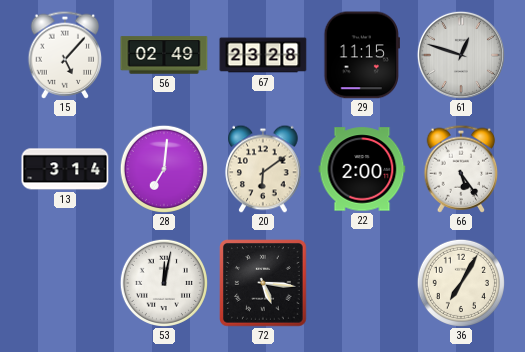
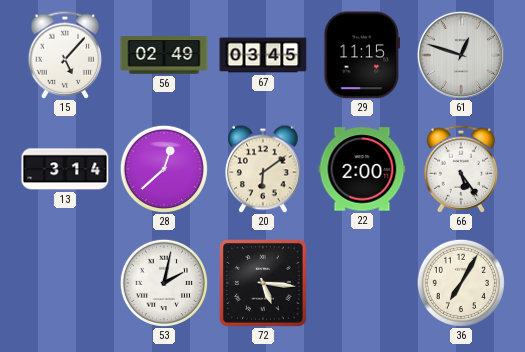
67: 23:28 -> 03:45 (263, 55)
28: 7:01 -> 12:38 (164, 169)
53: 12:02 -> 2:02 (164, 283)
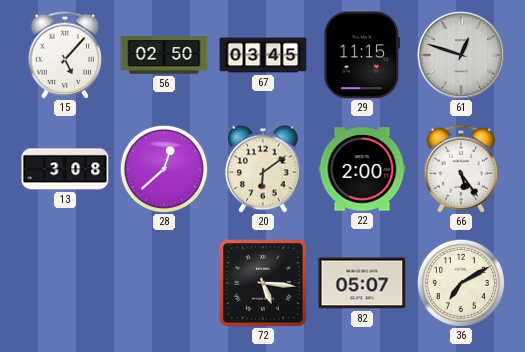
56: 02:49 -> 02:50 (164, 55)
13: 3:14 -> 3:08 (65, 169)
53: 2:02 -> none (164, 283)
82: none -> 05:07 (362, 283)
36: 7:05 -> 7:10 (461, 283)
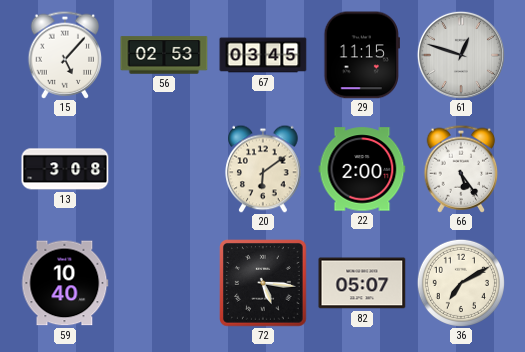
56: 02:50 -> 02:53 (164, 55)
28: 12:38 -> none (164, 169)
59: none -> 10:40 (65, 283)
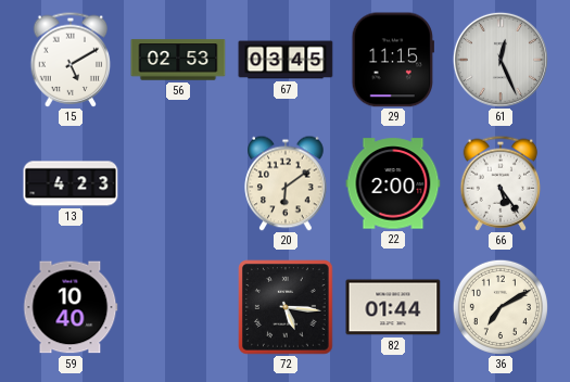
15: 5:07 -> 5:10 (71, 60)
61: 12:48 -> 12:26 (501, 60)
13: 3:08 -> 4:23 (71, 183)
82: 05:07 -> 01:44 (393, 307)
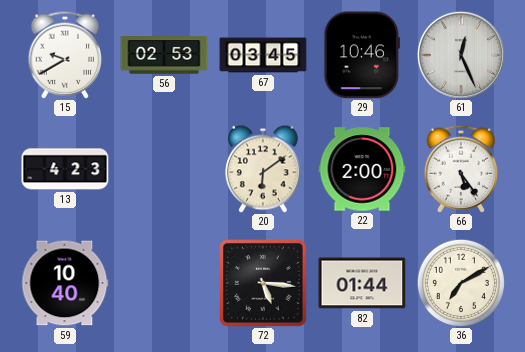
15: 5:10 -> 9:40 (65, 55)
29: 11:15 -> 10:46 (362, 55)
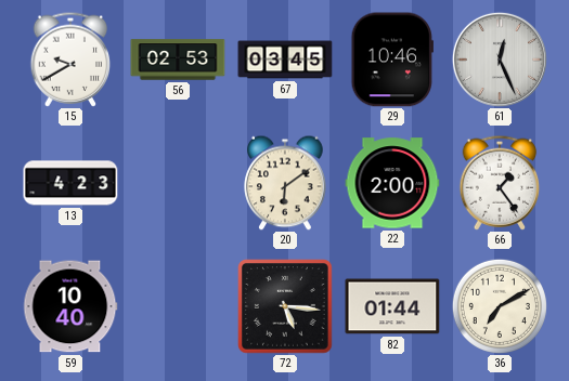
66: 5:24 -> 1:24 (500, 183)
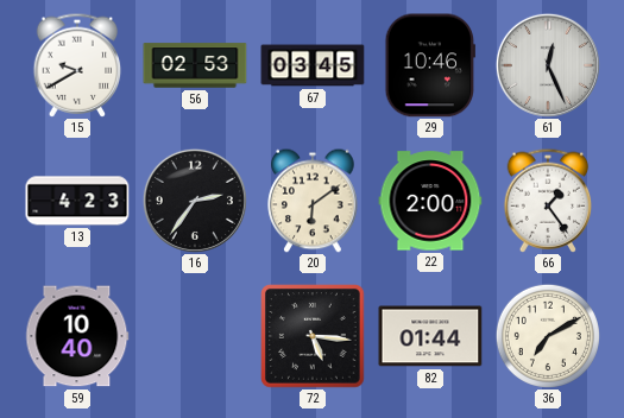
16: none -> 2:36 (195, 201)
